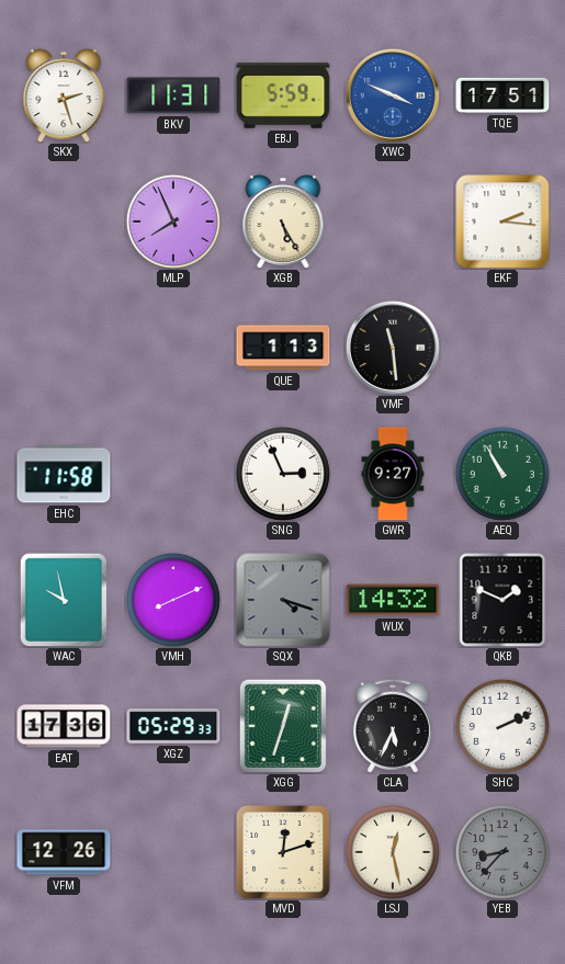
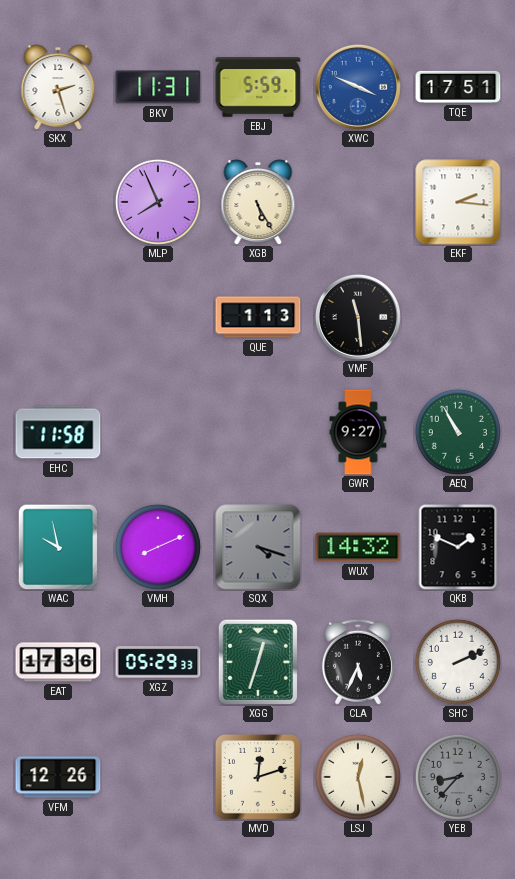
SNG: 2:56 -> none (283, 474)
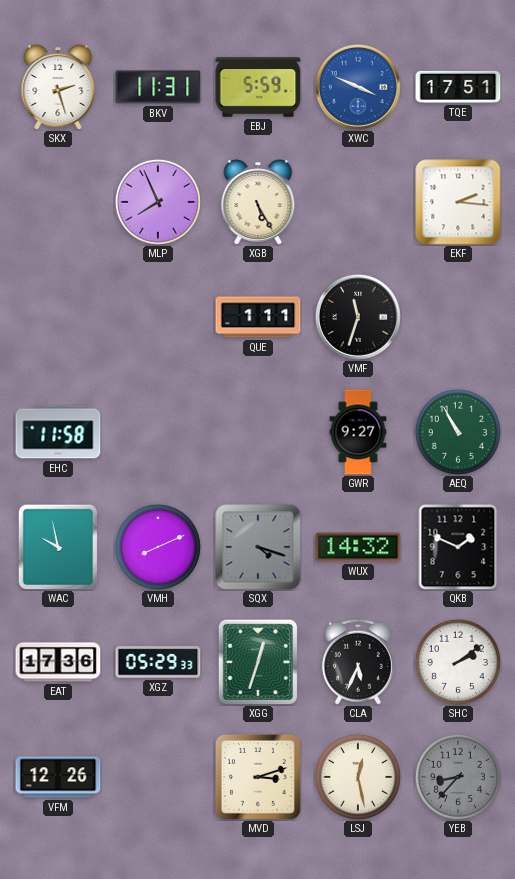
QUE: 1:13 -> 1:11 (258, 317)
VMF: 11:29 -> 11:33 (358, 317)
SHC: 2:11 -> 2:09 (458, 662)
MVD: 12:12 -> 3:12 (258, 777)
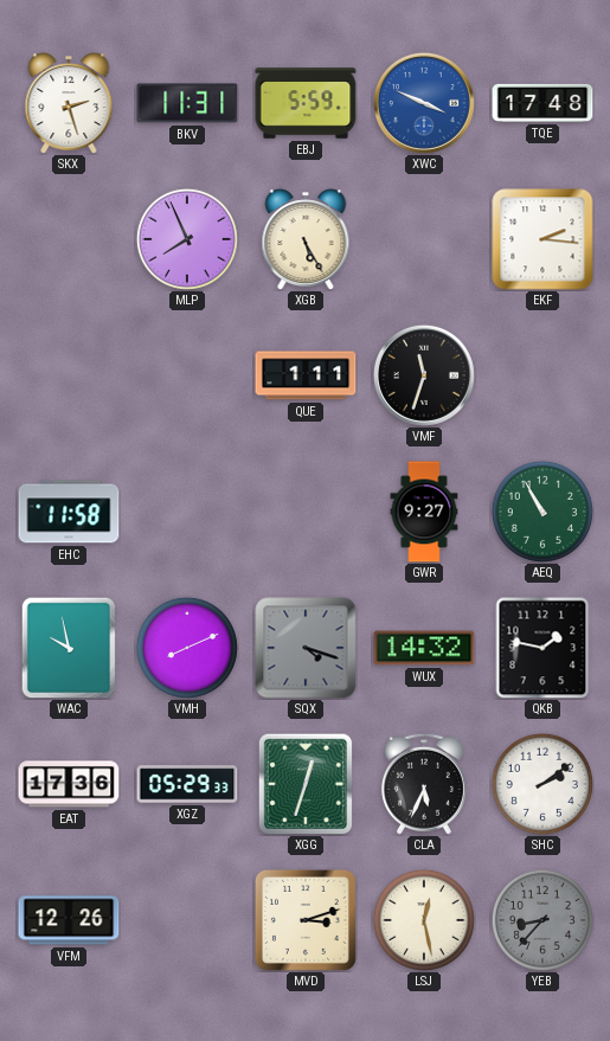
TQE: 17:51 -> 17:48 (542, 103)
QKB: 1:49 -> 1:47 (542, 648)
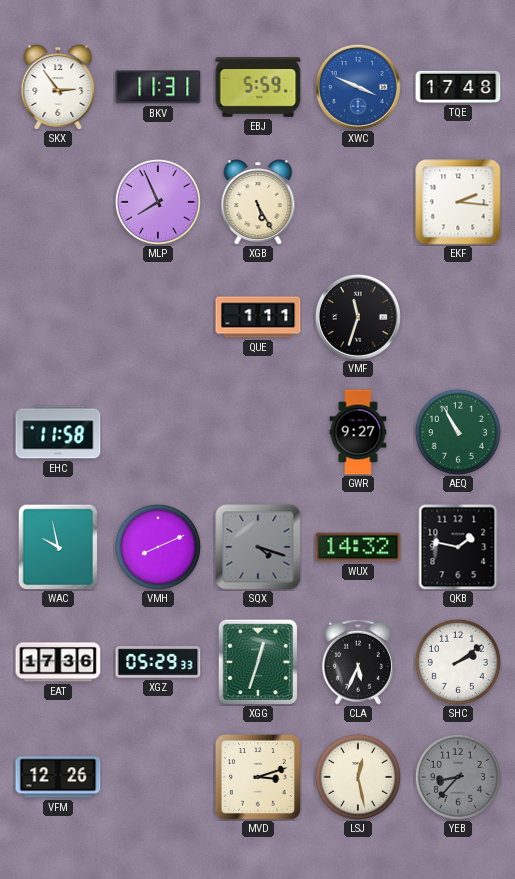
SKX: 2:27 -> 2:54 (58, 87)
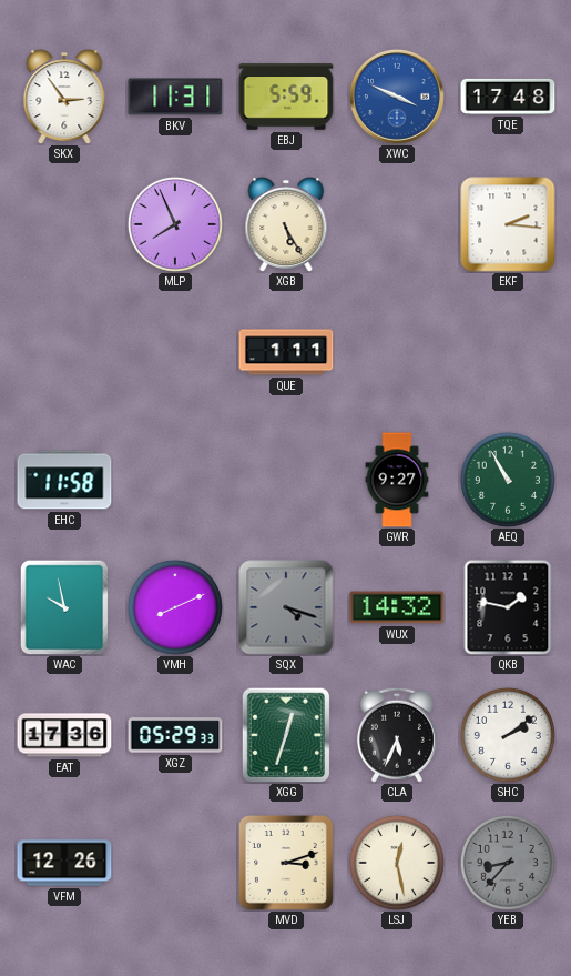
VMF: 11:33 -> none (358, 317)
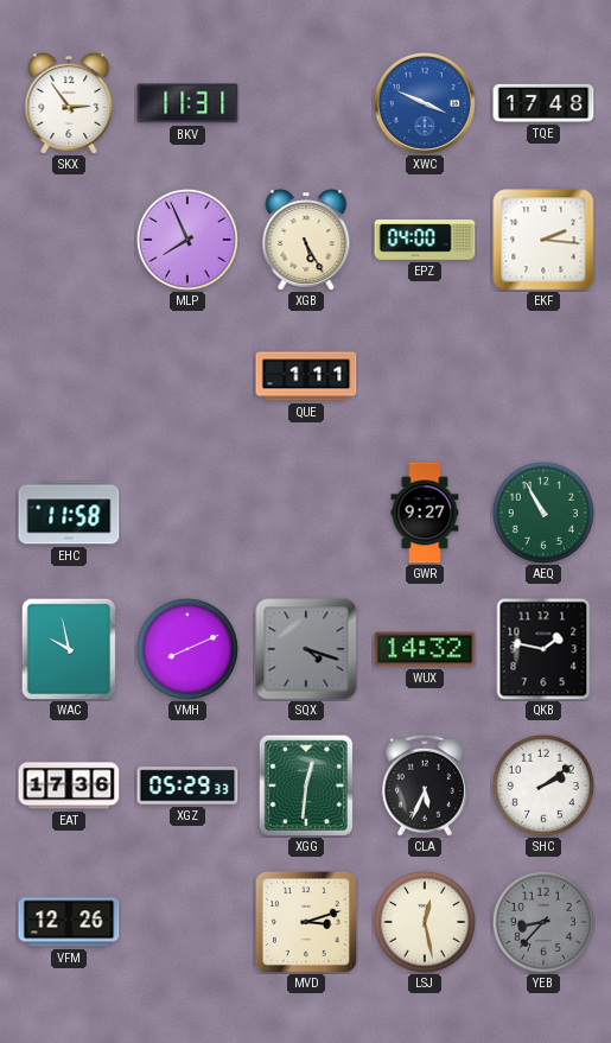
EBJ: 5:59 -> none (286, 97)
EPZ: none -> 04:00 (425, 240)
XGG: 12:33 -> 12:31 (306, 786)
